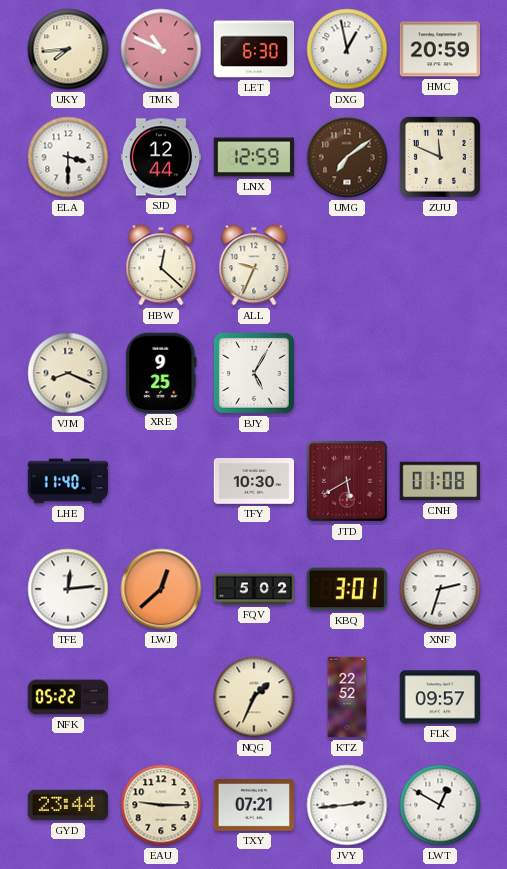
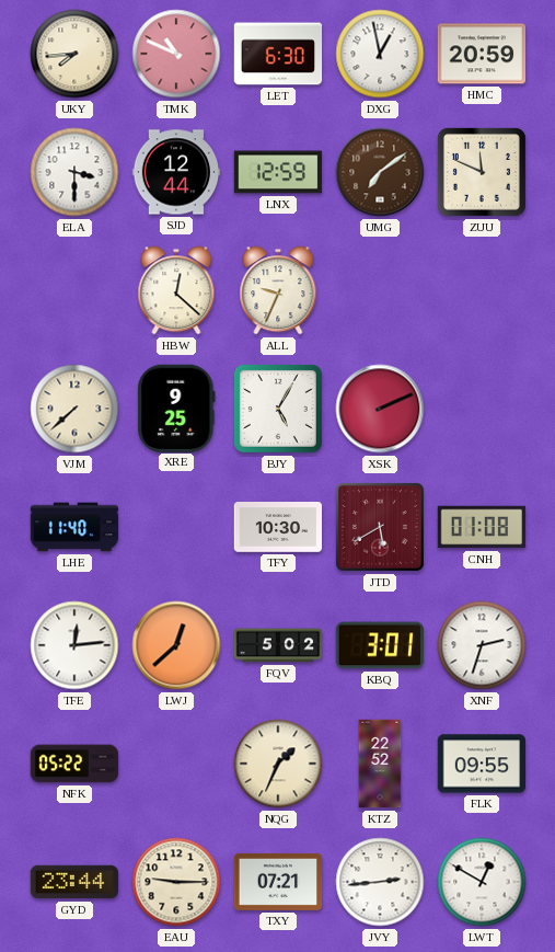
VJM: 8:19 -> 7:38 (74, 409)
XSK: none -> 2:11 (380, 409)
FLK: 09:57 -> 09:55 (482, 764)
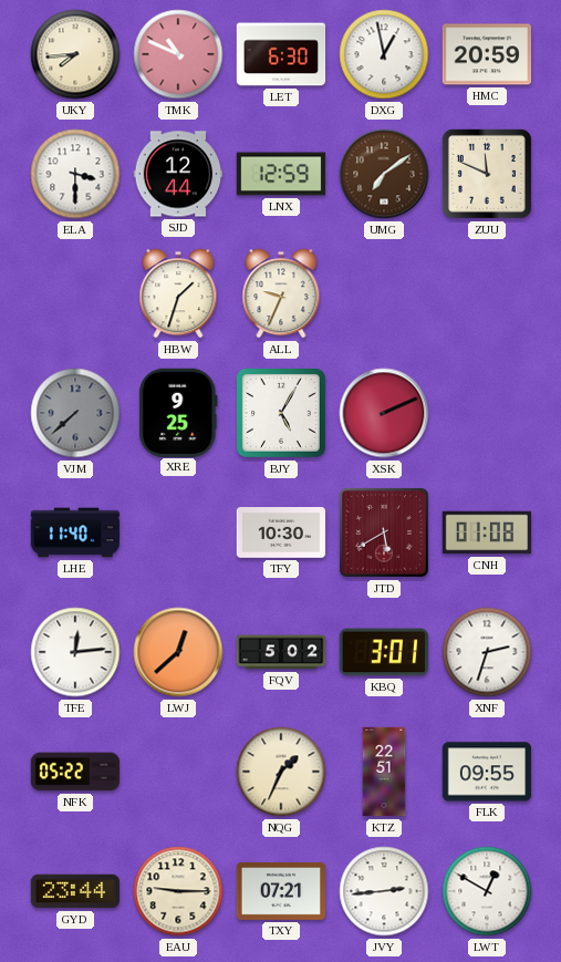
HBW: 12:22 -> 1:33 (178, 293)
VJM dial: cream -> grey (75, 413)
KTZ: 22:52 -> 22:51 (384, 772)
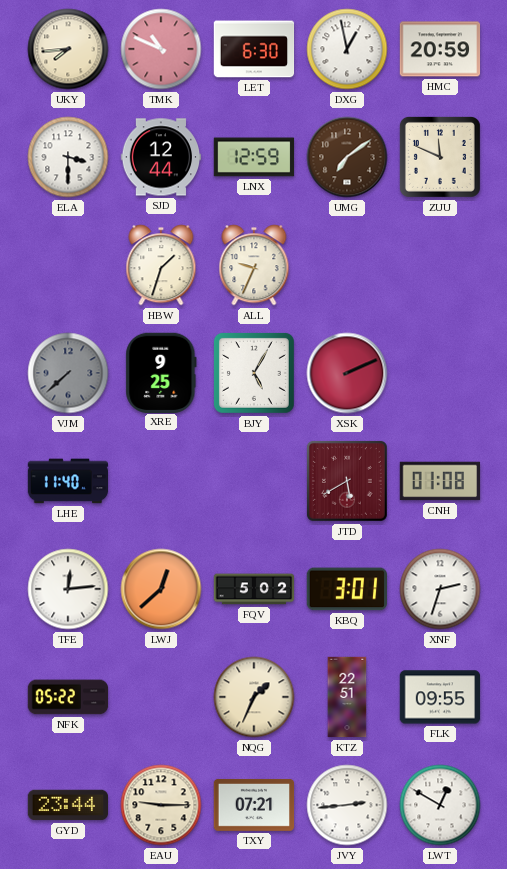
TFY: 10:30 -> none (281, 534)
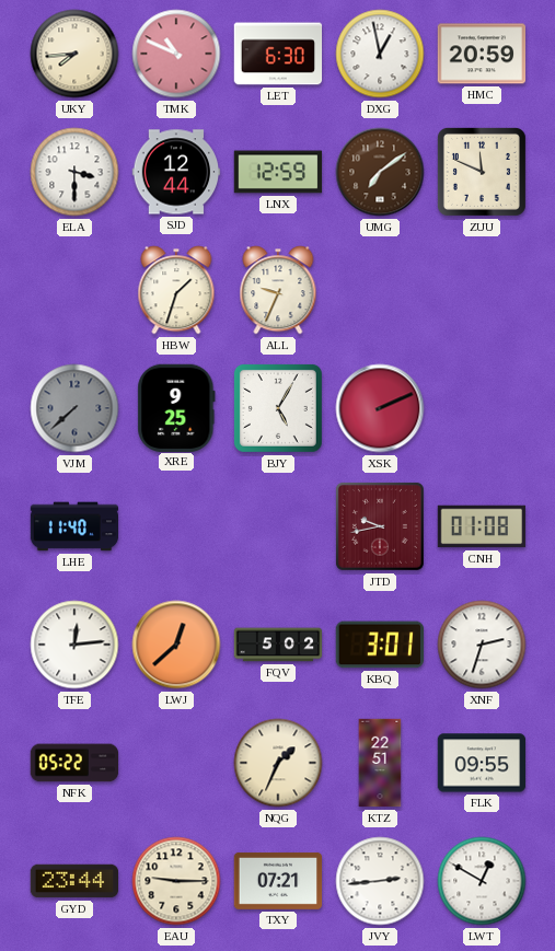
JTD: 5:40 -> 9:43 (380, 526)
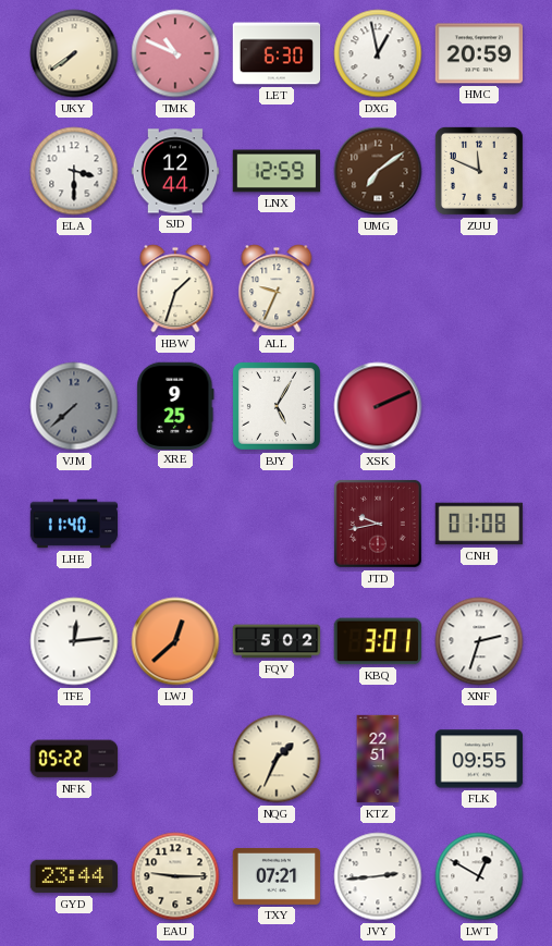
UKY: 7:44 -> 7:39 (74, 53)
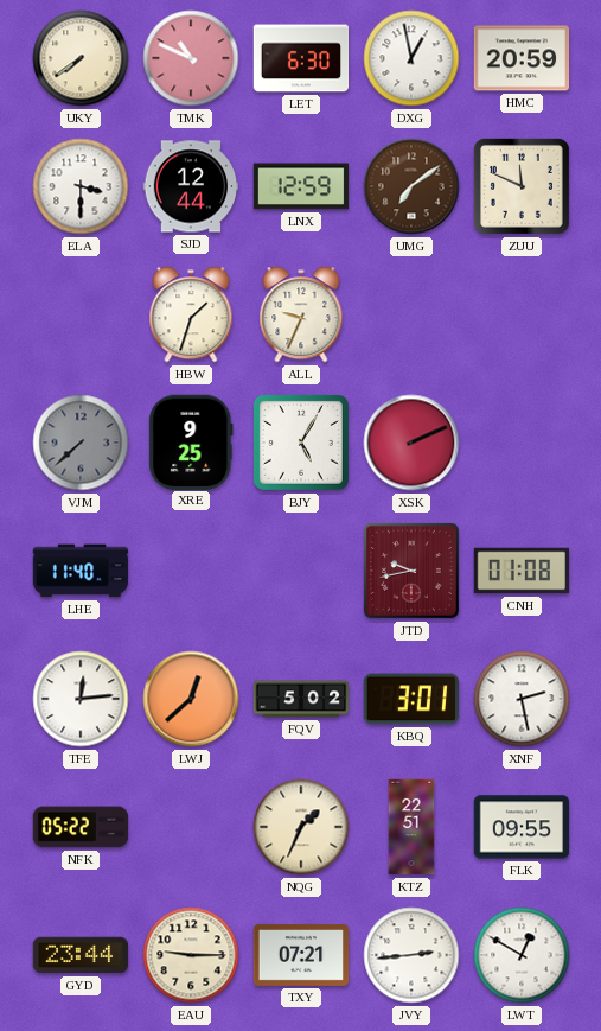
XNF: 2:33 -> 2:28 (522, 699)
